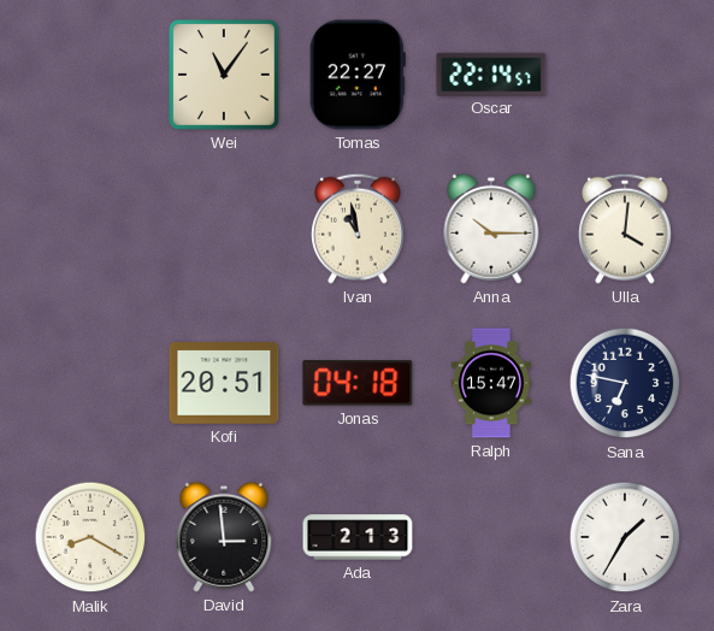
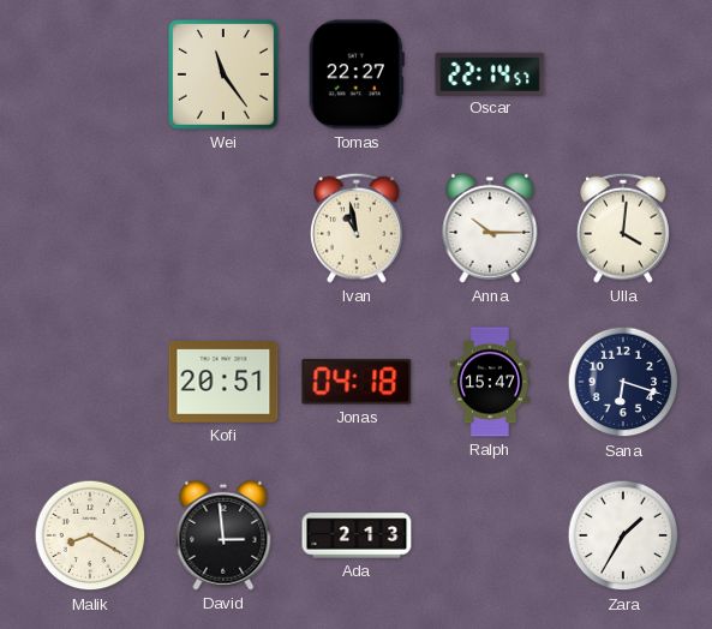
Wei: 11:06 -> 11:24 (225, 76)
Sana: 6:47 -> 6:18 (623, 382)
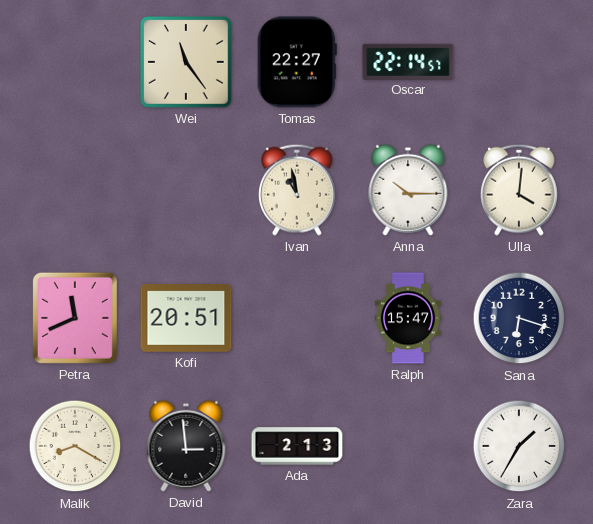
Petra: none -> 11:41 (75, 318)
Jonas: 04:18 -> none (357, 382)
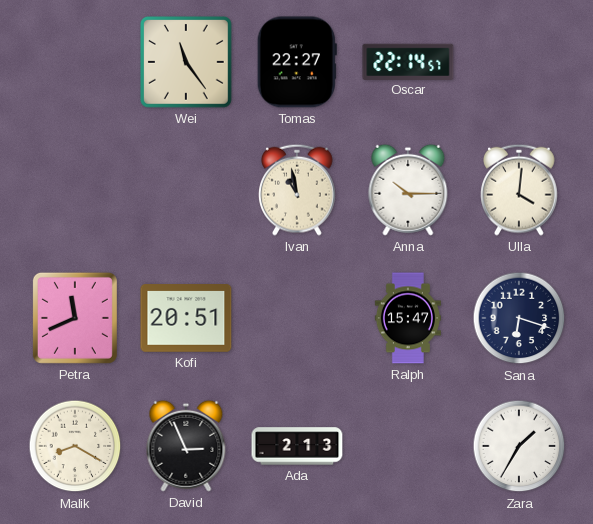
David: 2:59 -> 2:56 (186, 446)
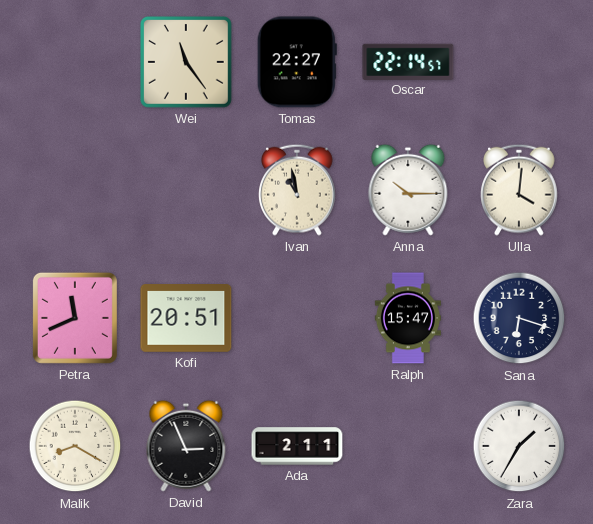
Ada: 2:13 -> 2:11 (297, 446)
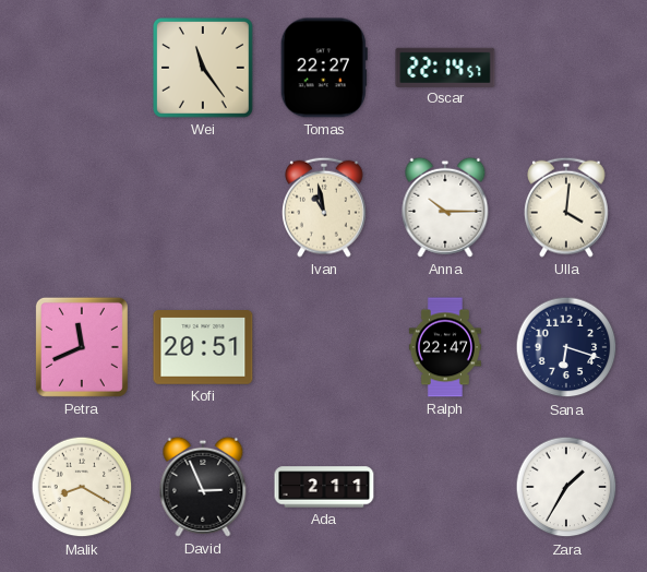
Ralph: 15:47 -> 22:47 (445, 347)
